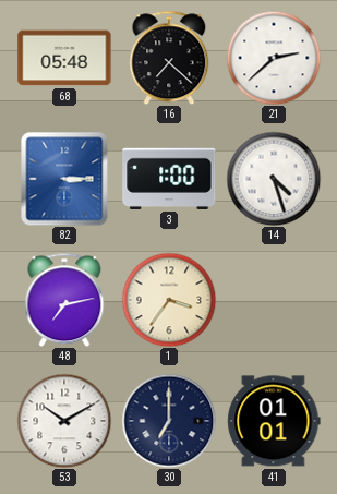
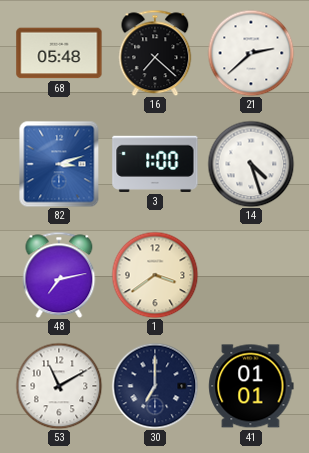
82: 3:15 -> 3:12 (59, 164)
1: 3:36 -> 3:39 (155, 275)
53: 10:10 -> 11:10 (59, 386)
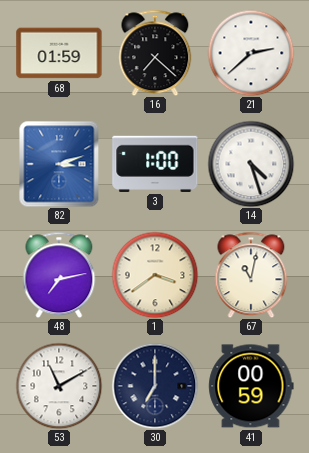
68: 05:48 -> 01:59 (59, 53)
67: none -> 11:02 (251, 275)
41: 01:01 -> 00:59 (251, 386)
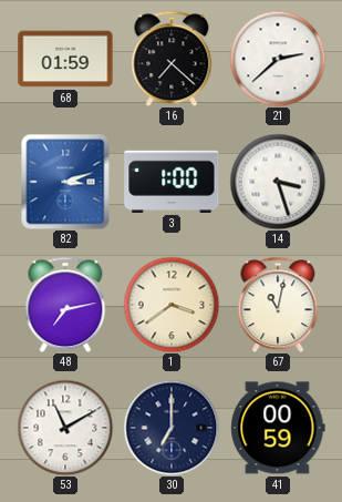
14: 4:27 -> 3:27 (278, 182)
